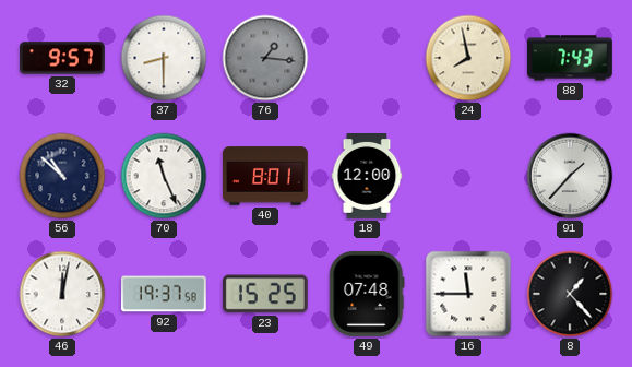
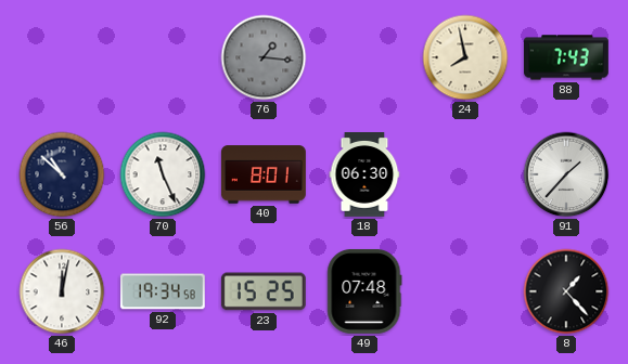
32: 9:57 -> none (63, 58)
37: 8:30 -> none (164, 58)
18: 12:00 -> 06:30 (364, 175)
92: 19:37 -> 19:34 (163, 291)
16: 11:45 -> none (468, 294)
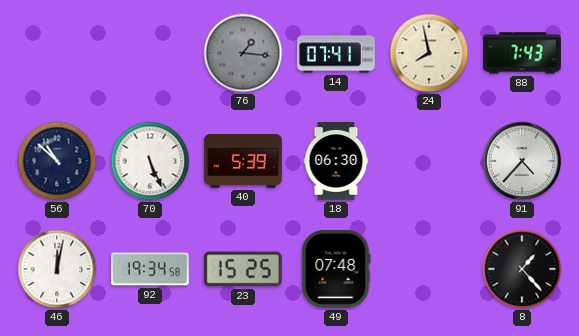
14: none -> 07:41 (337, 53)
70: 11:26 -> 5:26 (150, 161)
40: 8:01 -> 5:39 (243, 161)
91: 1:37 -> 4:37 (522, 161)
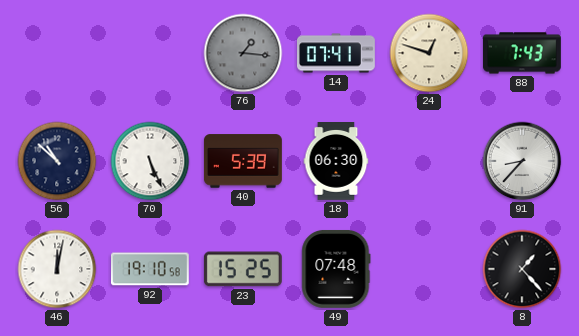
24: 7:58 -> 12:48 (429, 53)
91: 4:37 -> 8:37 (522, 161)
92: 19:34 -> 19:10 (150, 269)
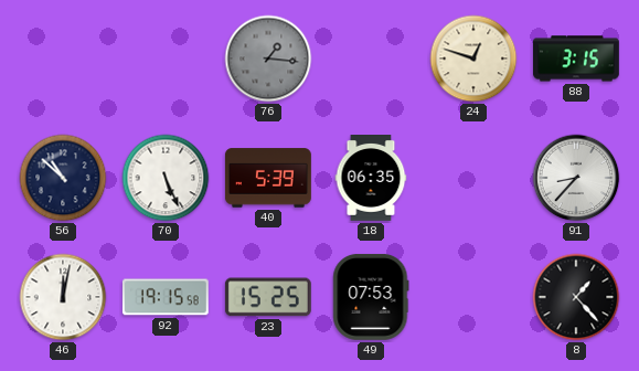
14: 07:41 -> none (337, 53)
88: 7:43 -> 3:15 (577, 59)
18: 06:30 -> 06:35 (371, 179)
92: 19:10 -> 19:15 (166, 297)
49: 07:48 -> 07:53 (371, 297)
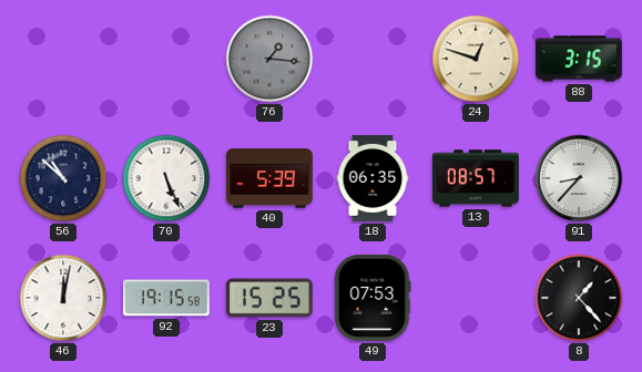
13: none -> 08:57 (476, 178)
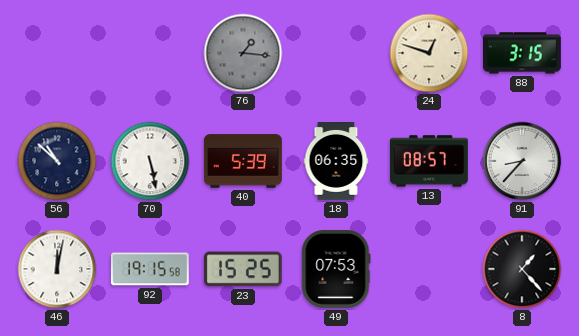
70: 5:26 -> 5:28 (150, 161)
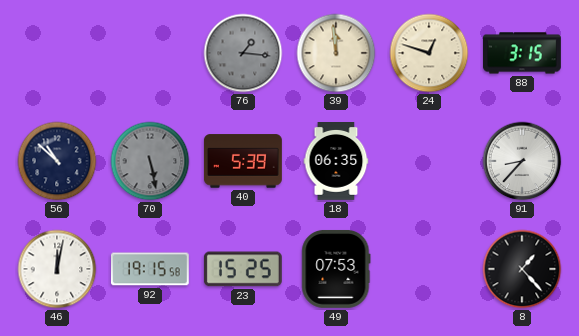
39: none -> 11:59 (336, 53)
70 dial: white -> grey (150, 161)
13: 08:57 -> none (429, 161)
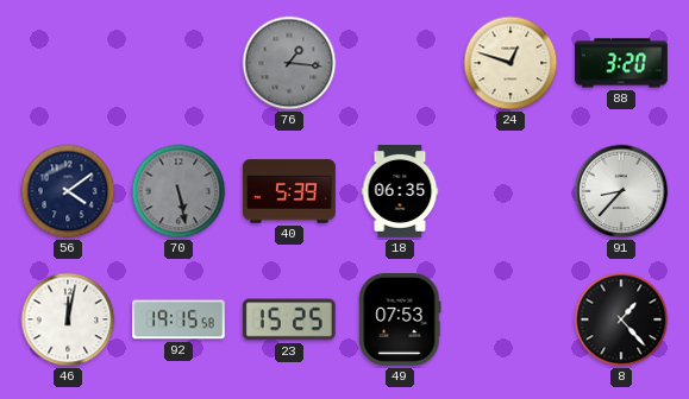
39: 11:59 -> none (336, 53)
88: 3:15 -> 3:20 (622, 63)
56: 10:52 -> 4:09 (68, 191)
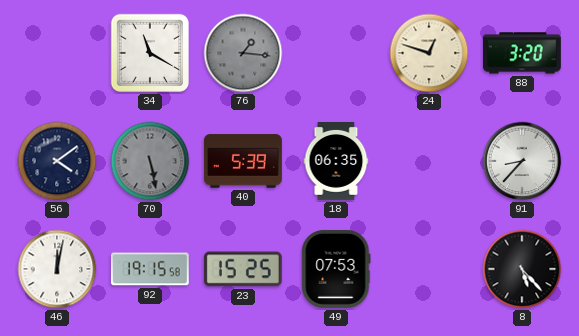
34: none -> 11:20 (150, 53)
8: 1:23 -> 5:23 (522, 269)
